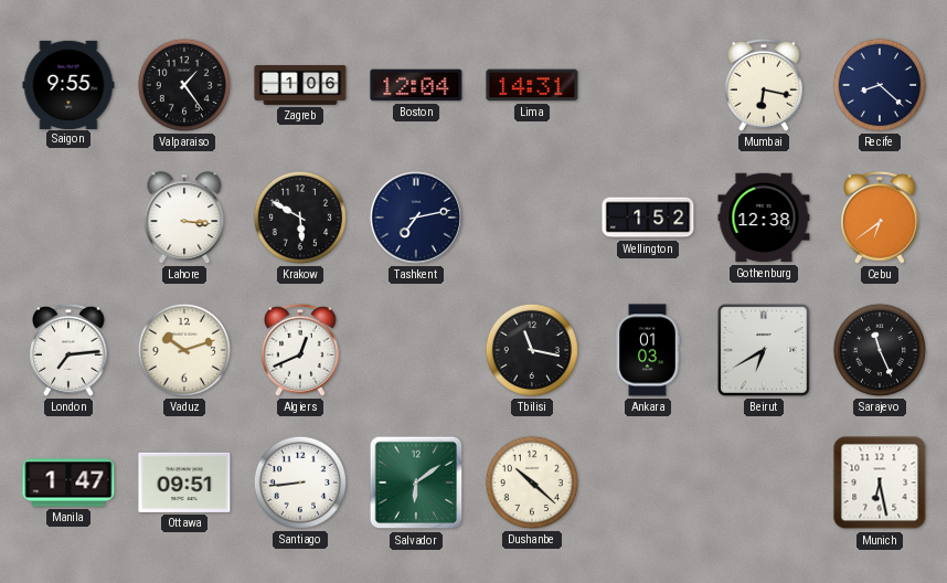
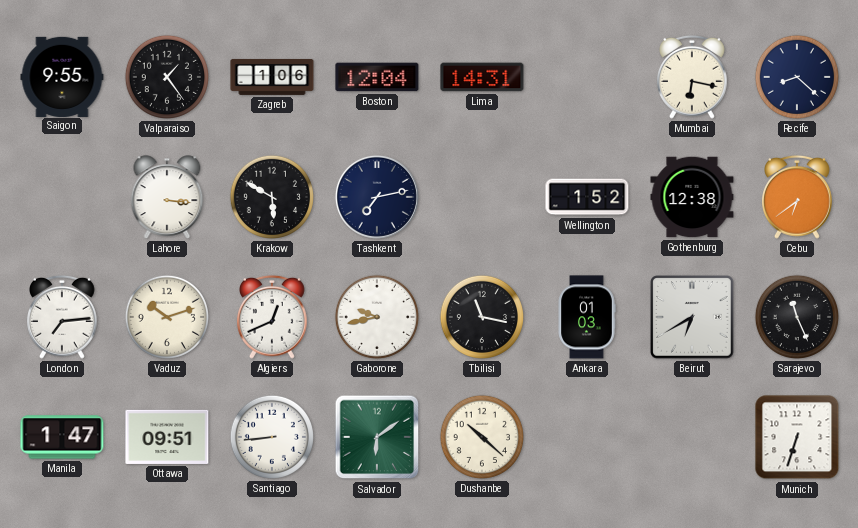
Gaborone: none -> 9:43 (377, 317)
Munich: 6:28 -> 6:33 (797, 437)
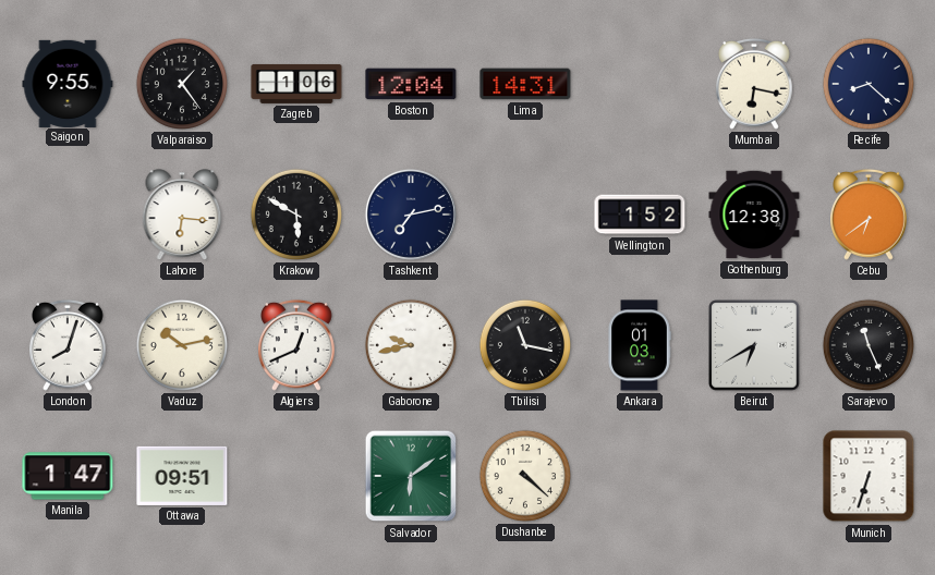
Lahore: 3:16 -> 6:16 (182, 215)
London: 7:14 -> 8:03 (69, 345)
Vaduz: 10:12 -> 10:13 (182, 345)
Santiago: 8:44 -> none (272, 437)
Dushanbe: 10:22 -> 4:22 (525, 476)
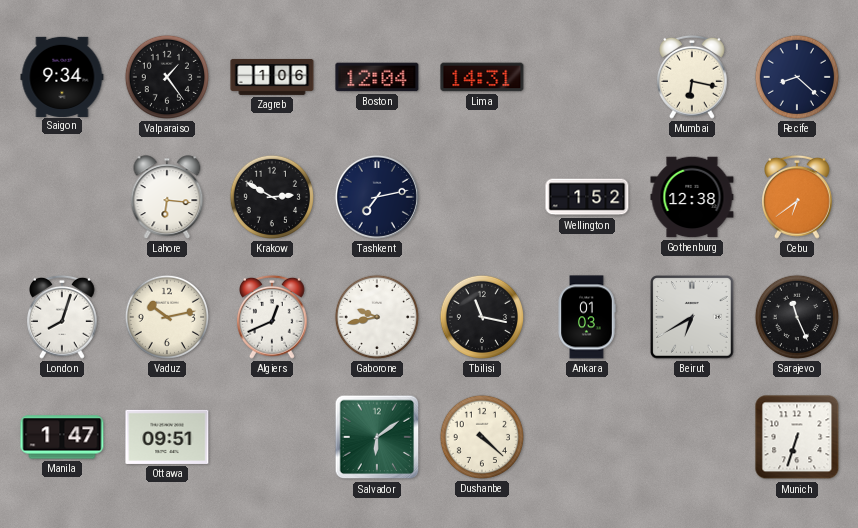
Saigon: 9:55 -> 9:34 (62, 76)
Krakow: 5:50 -> 2:50 (272, 197)
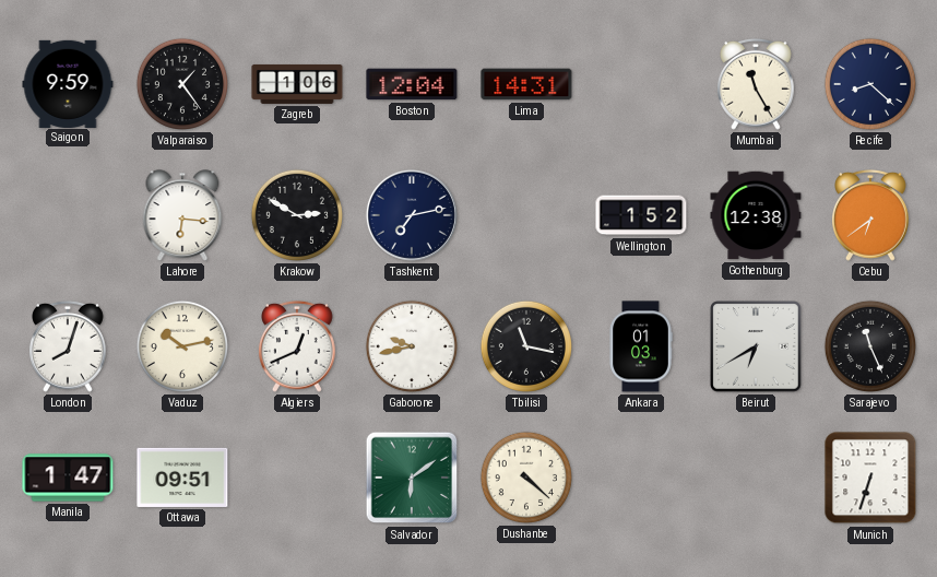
Saigon: 9:34 -> 9:59 (68, 83)
Mumbai: 6:17 -> 11:25 (757, 84)
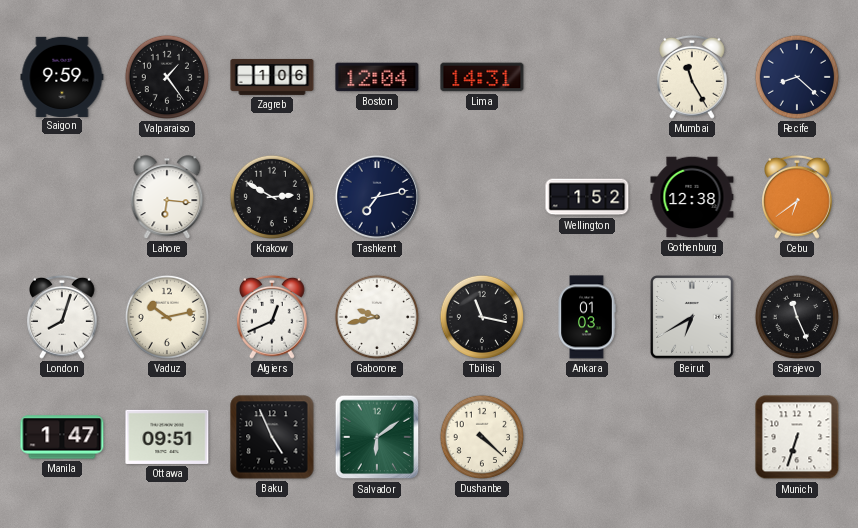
Baku: none -> 4:56 (272, 437)
